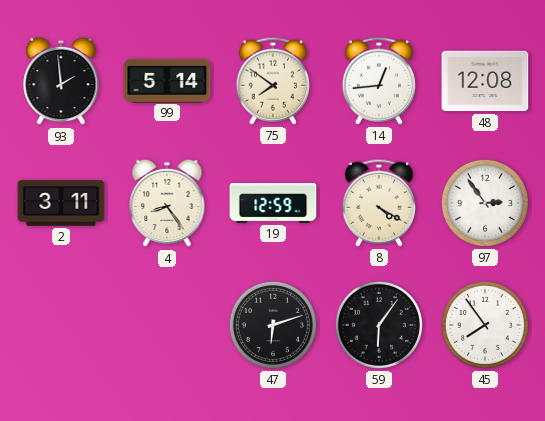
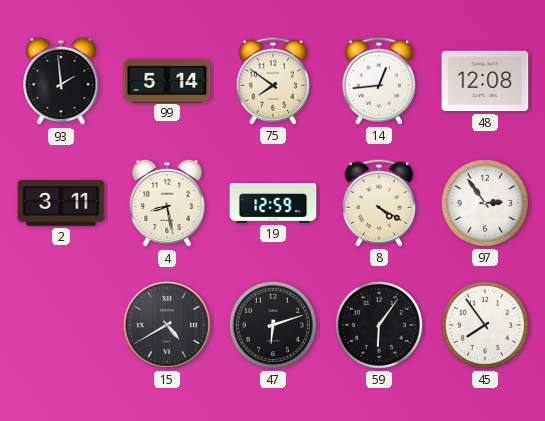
4: 8:24 -> 8:28 (167, 203)
15: none -> 4:40 (167, 325)
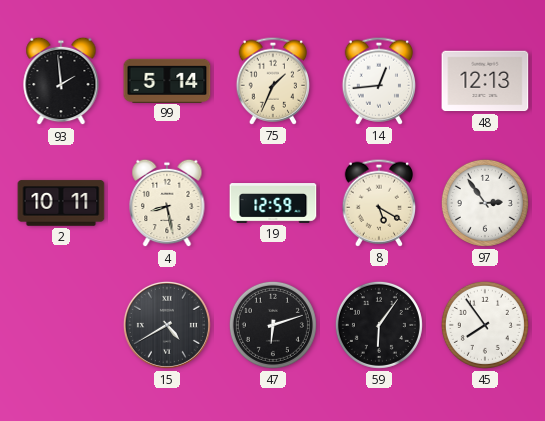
75: 7:51 -> 1:34 (272, 81)
48: 12:08 -> 12:13 (485, 81)
2: 3:11 -> 10:11 (61, 203)
8: 4:20 -> 5:20 (378, 203)
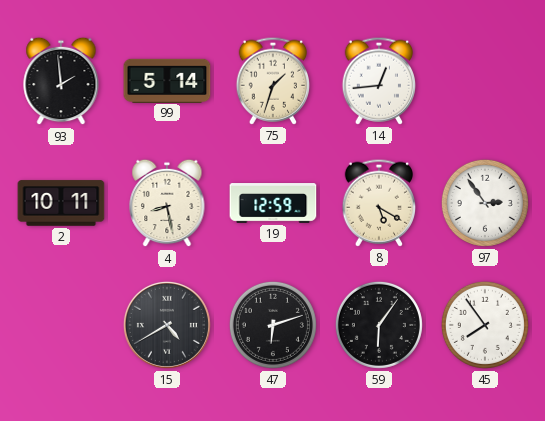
75: 1:34 -> 1:33 (272, 81)
48: 12:13 -> none (485, 81)
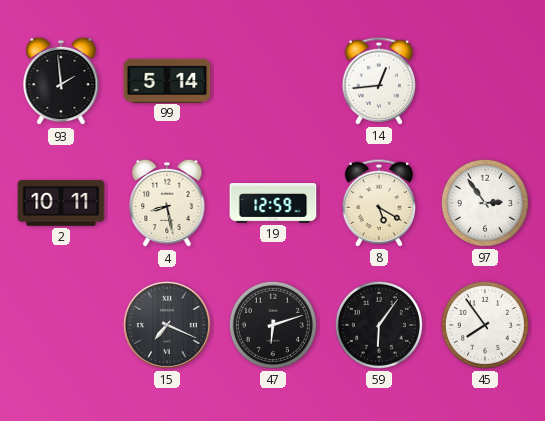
75: 1:33 -> none (272, 81)
15: 4:40 -> 7:19 (167, 325)
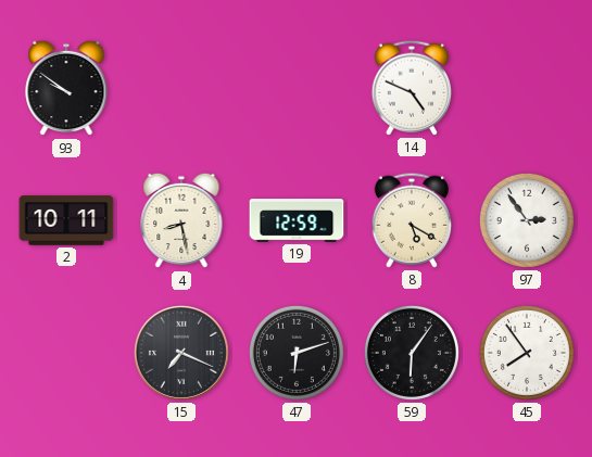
93: 1:59 -> 9:51 (66, 88)
99: 5:14 -> none (167, 80)
14: 12:44 -> 4:49 (411, 88)
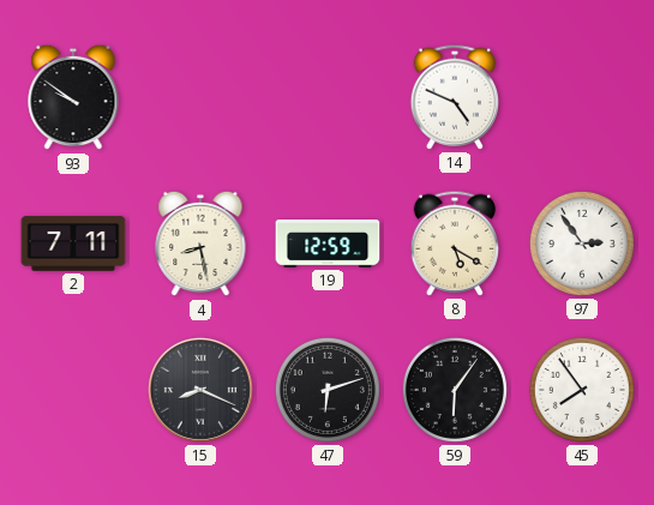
2: 10:11 -> 7:11 (73, 244)
15: 7:19 -> 8:19 (200, 390)
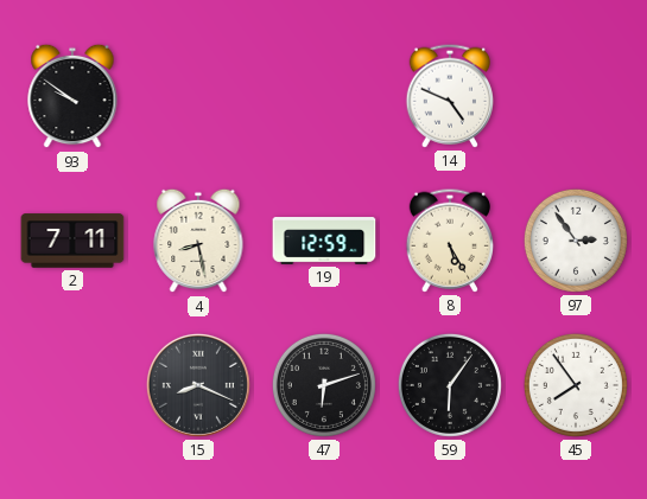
8: 5:20 -> 5:25 (449, 241)
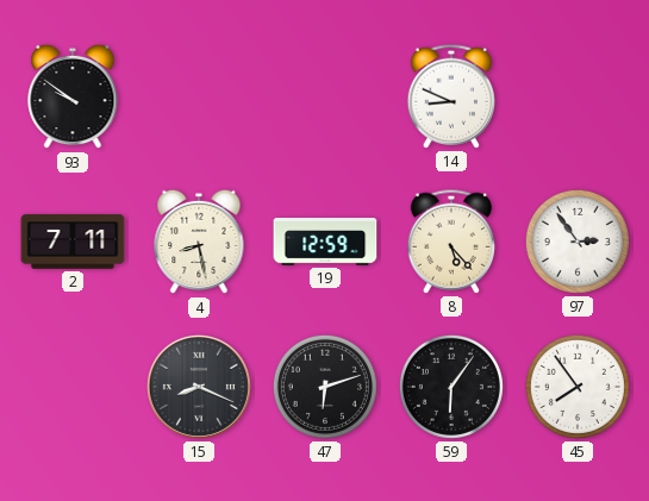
14: 4:49 -> 8:49 (450, 96)
8: 5:25 -> 5:23 (450, 242)
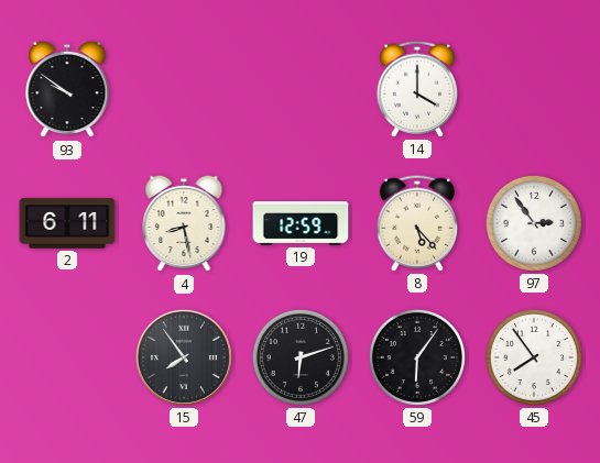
14: 8:49 -> 4:00 (416, 89)
2: 7:11 -> 6:11 (67, 223)
15: 8:19 -> 7:54 (184, 357)
